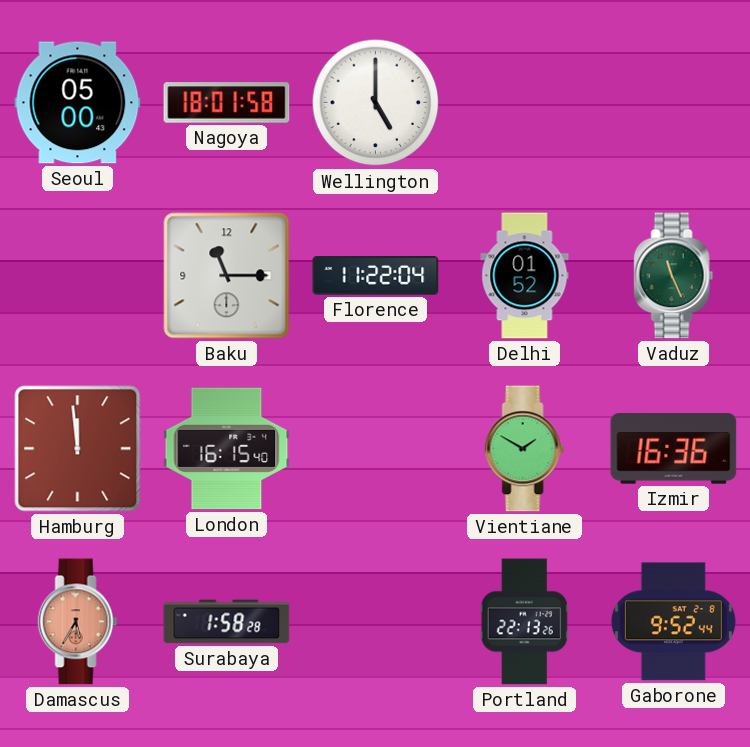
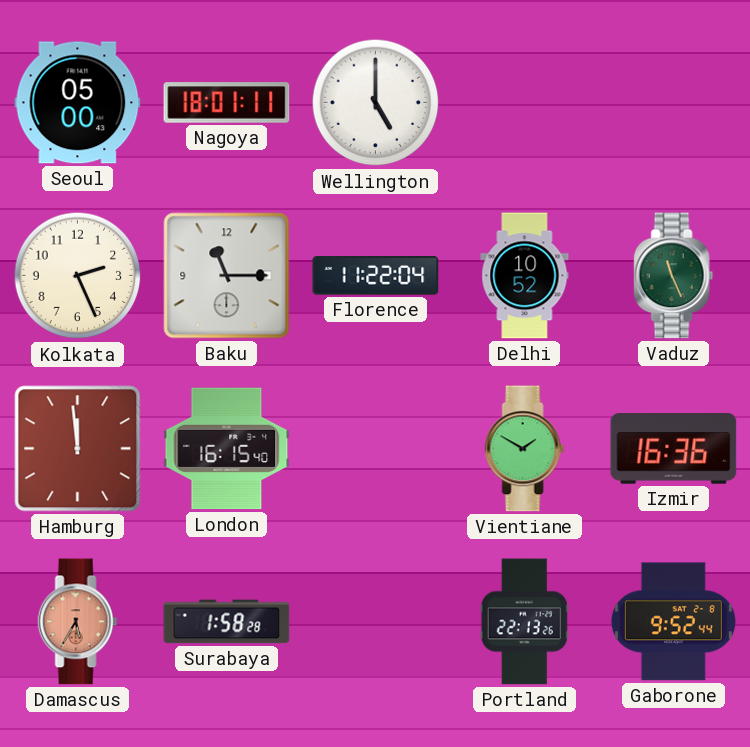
Nagoya: 18:01:58 -> 18:01:11 (227, 103)
Kolkata: none -> 2:26 (78, 276)
Delhi: 01:52 -> 10:52 (525, 276)
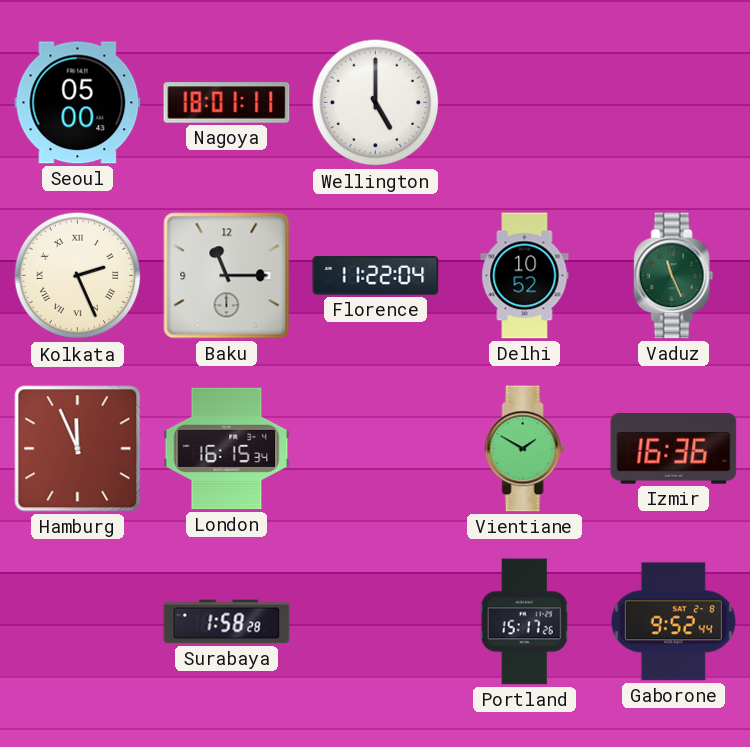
Kolkata numerals: Arabic -> Roman (78, 276)
Hamburg: 11:59 -> 11:56 (78, 449)
London: 16:15:40 -> 16:15:34 (227, 449)
Damascus: 5:35 -> none (78, 622)
Portland: 22:13 -> 15:17 (524, 622)
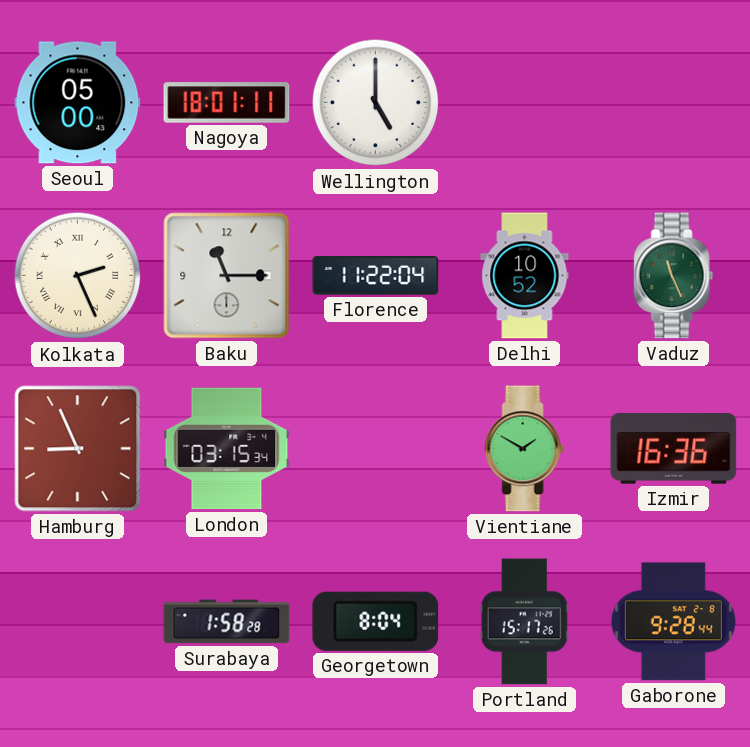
Hamburg: 11:56 -> 8:56 (78, 449)
London: 16:15 -> 03:15 (227, 449)
Georgetown: none -> 8:04 (376, 621)
Gaborone: 9:52 -> 9:28 (673, 622)
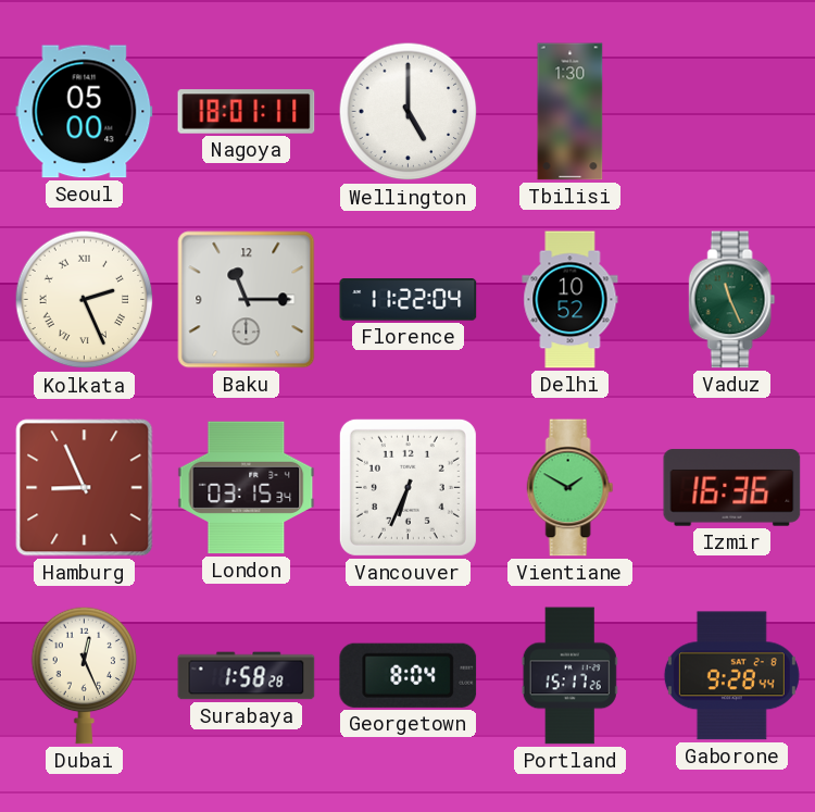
Tbilisi: none -> 1:30 (570, 112)
Vancouver: none -> 6:34 (407, 487)
Dubai: none -> 12:26 (85, 675)
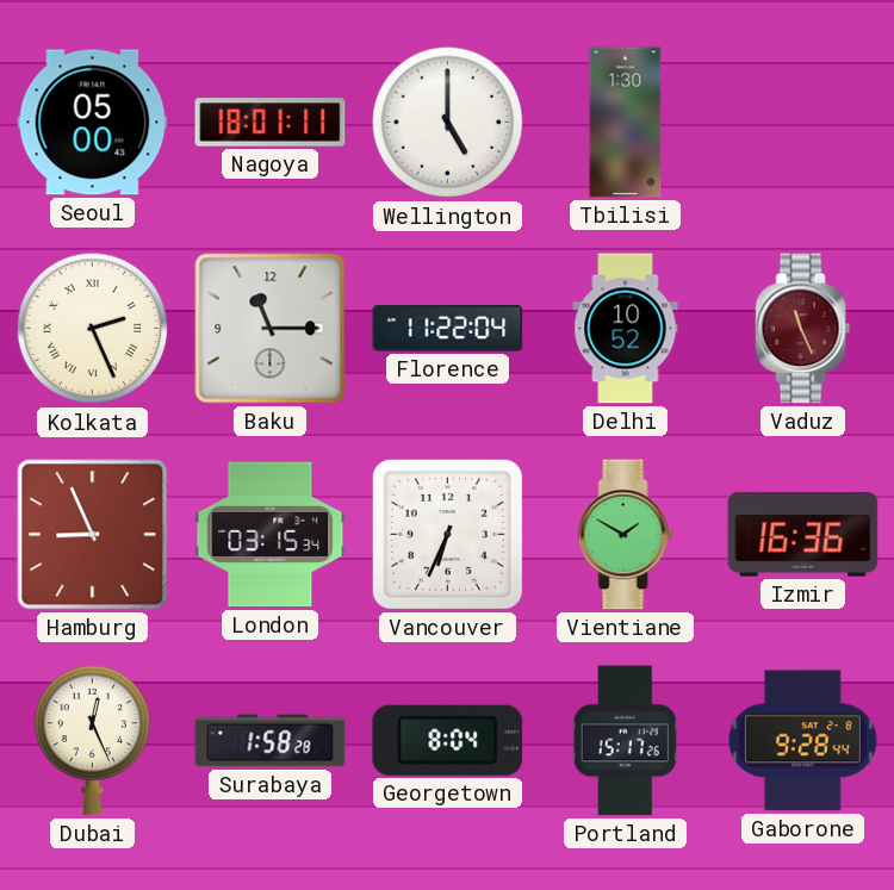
Vaduz dial: green -> burgundy (803, 329)
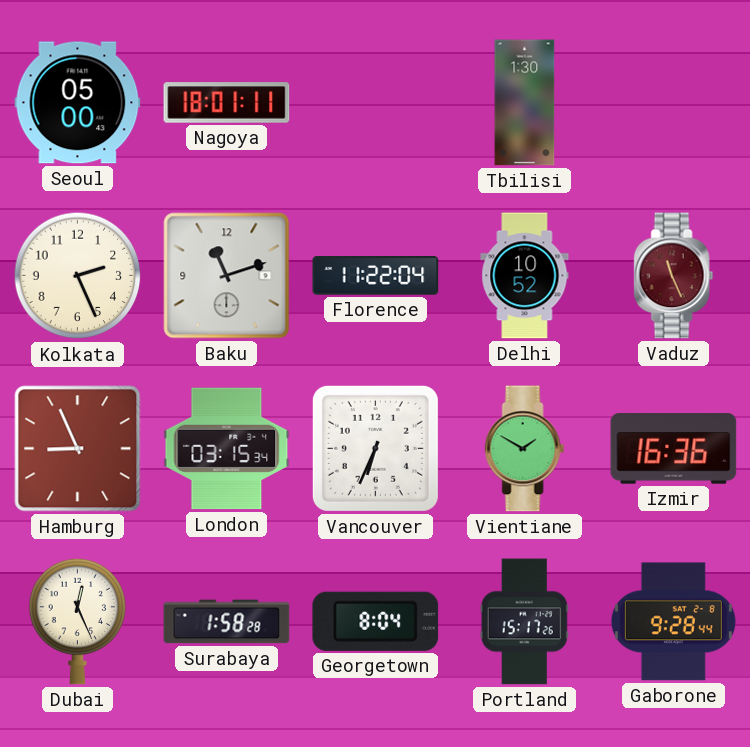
Wellington: 5:00 -> none (448, 123)
Kolkata numerals: Roman -> Arabic (78, 276)
Baku: 11:15 -> 11:12 (227, 276)
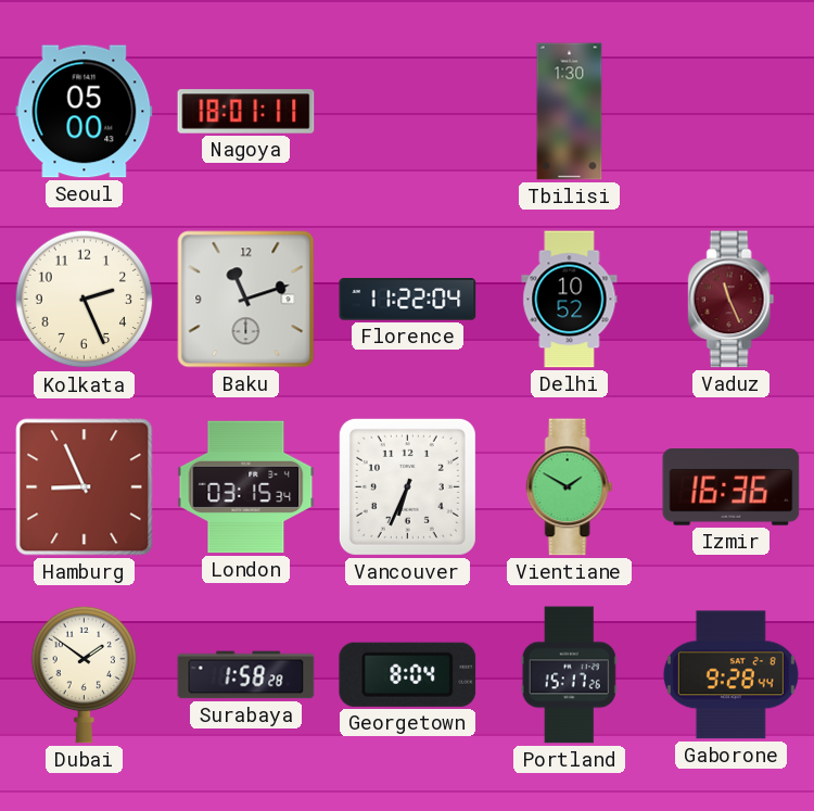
Dubai: 12:26 -> 1:51 (85, 674)
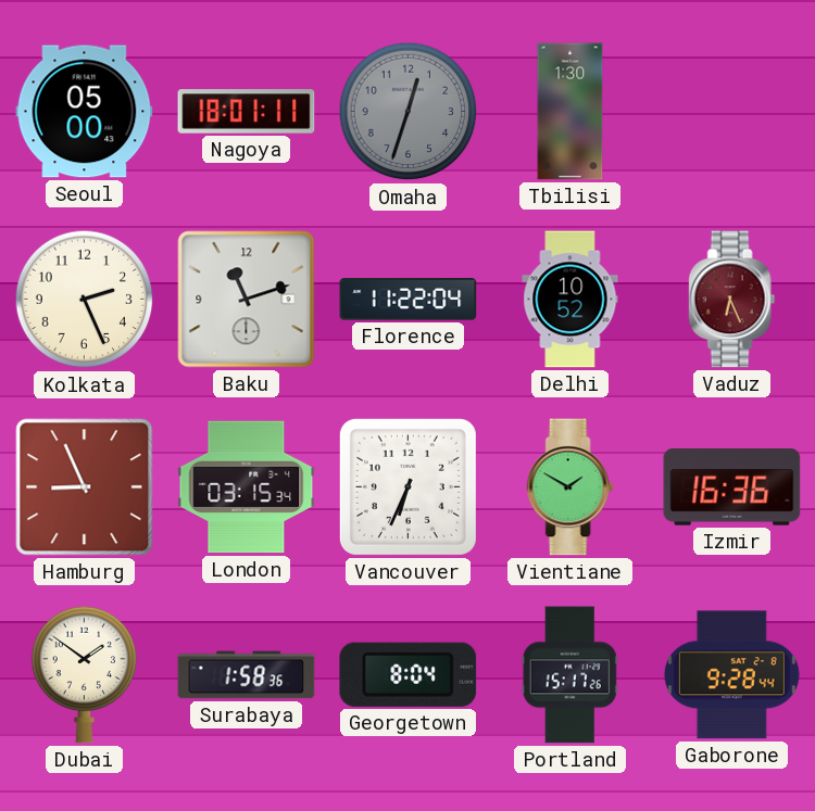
Omaha: none -> 12:33 (409, 112)
Vaduz: 11:26 -> 6:26 (732, 300)
Surabaya: 1:58:28 -> 1:58:36 (247, 675)
